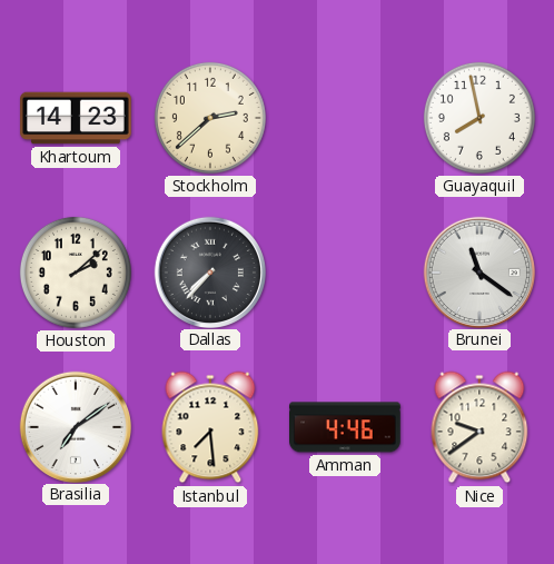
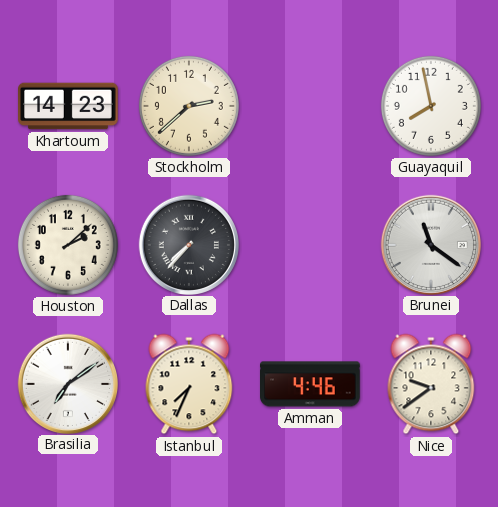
Istanbul: 7:29 -> 7:34 (189, 384)
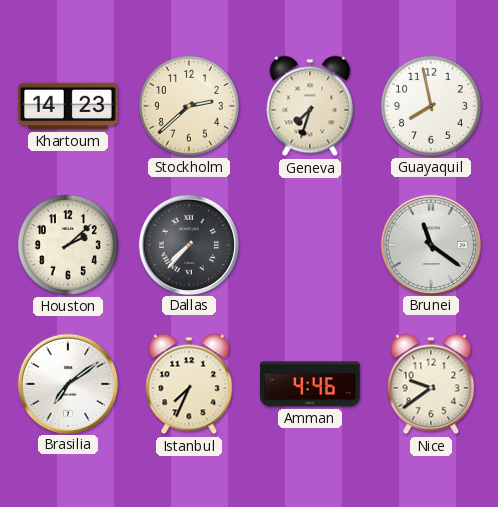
Geneva: none -> 7:33 (310, 106)
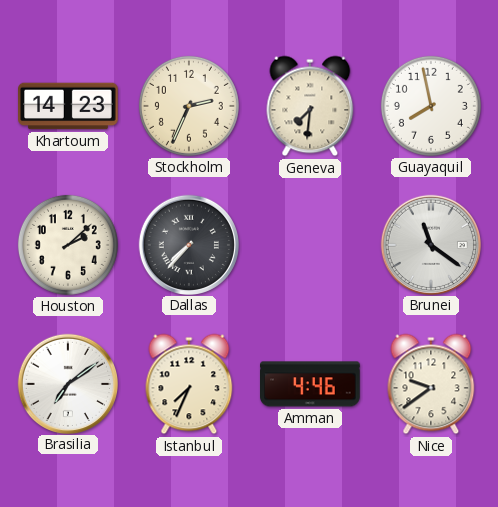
Stockholm: 2:38 -> 2:34 (189, 106)
Geneva: 7:33 -> 7:31 (310, 106)
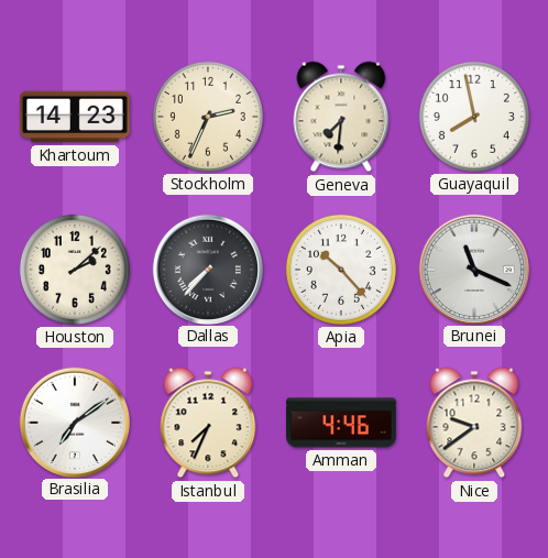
Apia: none -> 10:23 (341, 270)
Brunei: 11:21 -> 11:19 (473, 269)
